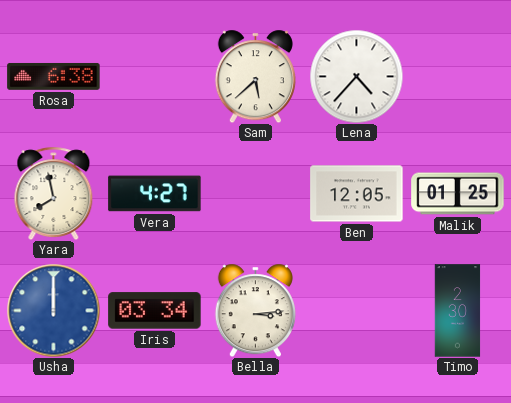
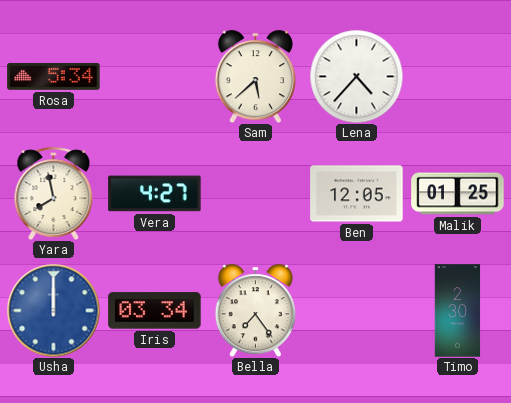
Rosa: 6:38 -> 5:34 (54, 76)
Bella: 3:14 -> 7:24 (255, 310)
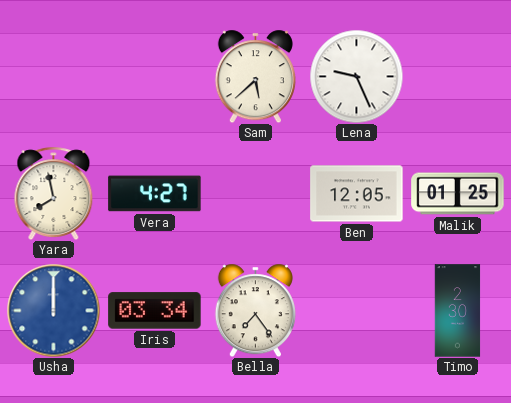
Rosa: 5:34 -> none (54, 76)
Lena: 4:37 -> 9:26 (356, 76)
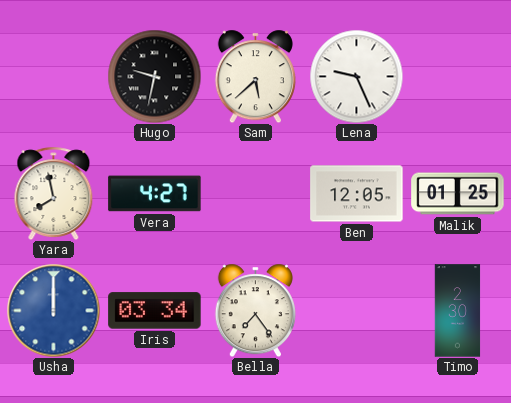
Hugo: none -> 9:32 (154, 76)
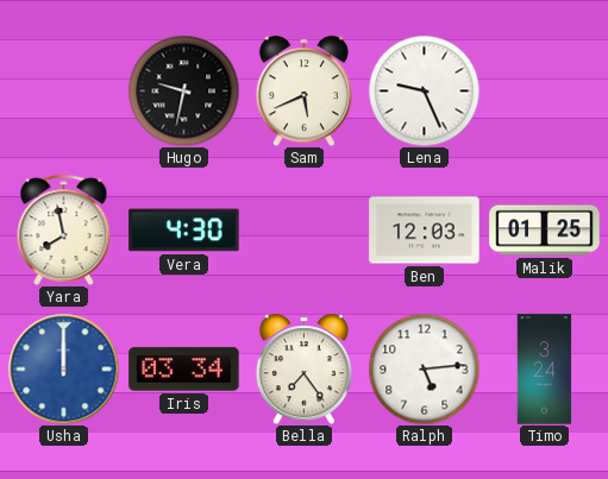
Sam: 5:38 -> 5:41 (303, 90)
Vera: 4:27 -> 4:30 (184, 231)
Ben: 12:05 -> 12:03 (425, 231)
Ralph: none -> 5:14 (424, 368)
Timo: 2:30 -> 3:24 (545, 370)
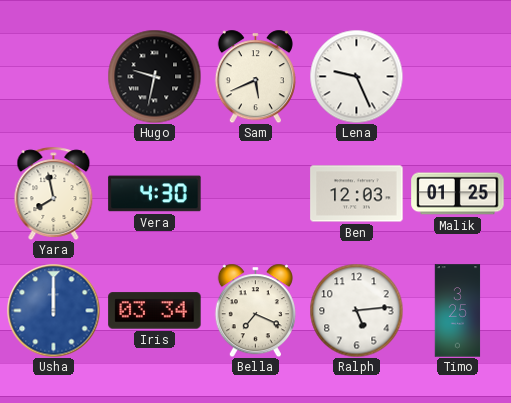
Bella: 7:24 -> 7:19 (255, 310)
Timo: 3:24 -> 3:25 (458, 311)
